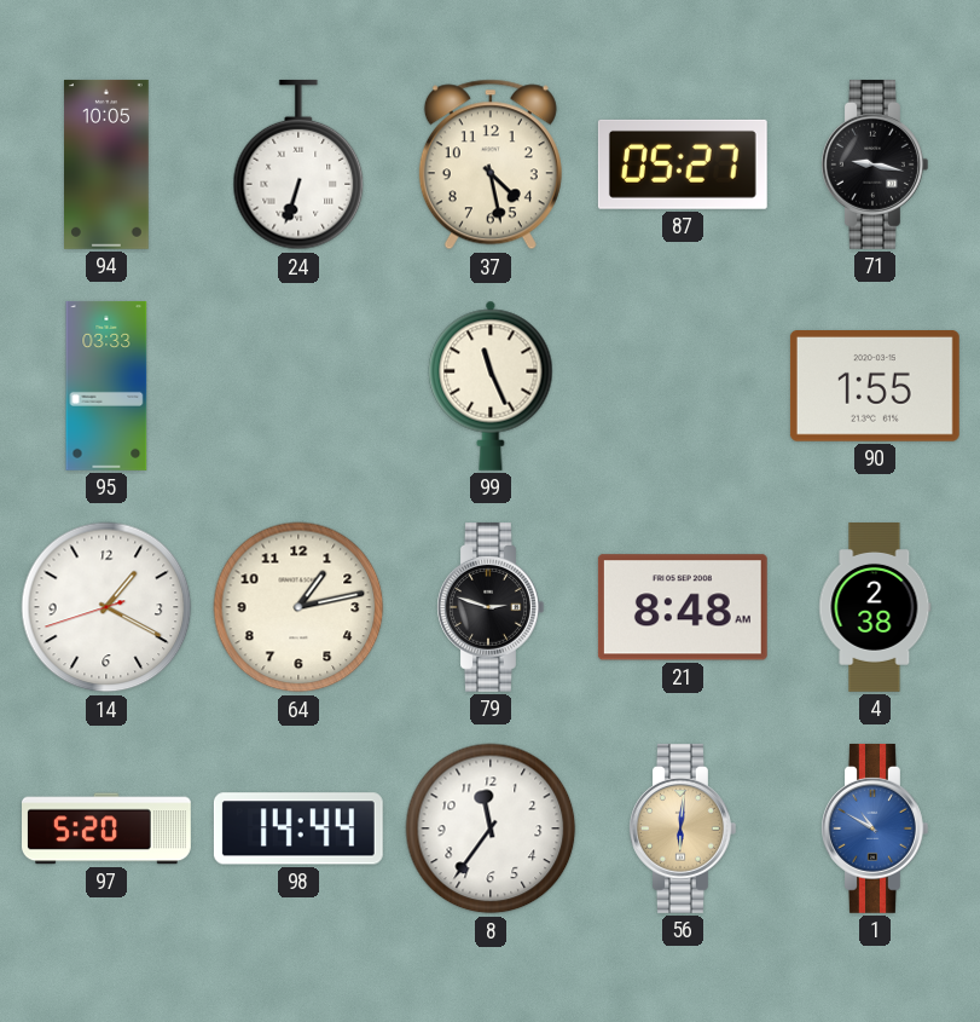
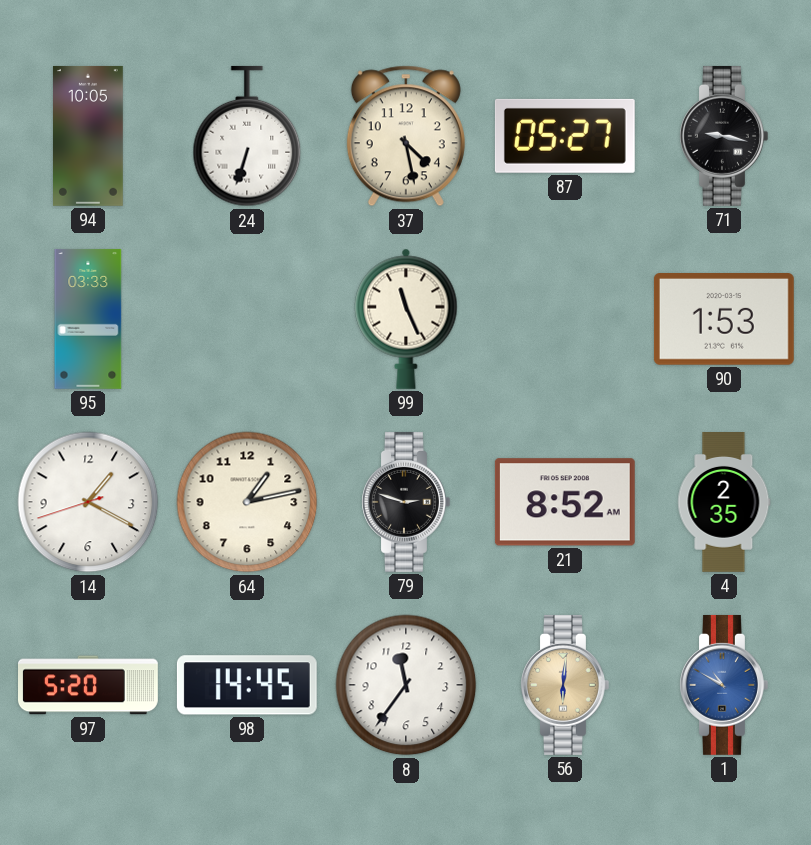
90: 1:55 -> 1:53 (724, 320)
21: 8:48 -> 8:52 (565, 502)
4: 2:38 -> 2:35 (724, 503)
98: 14:44 -> 14:45 (247, 685)
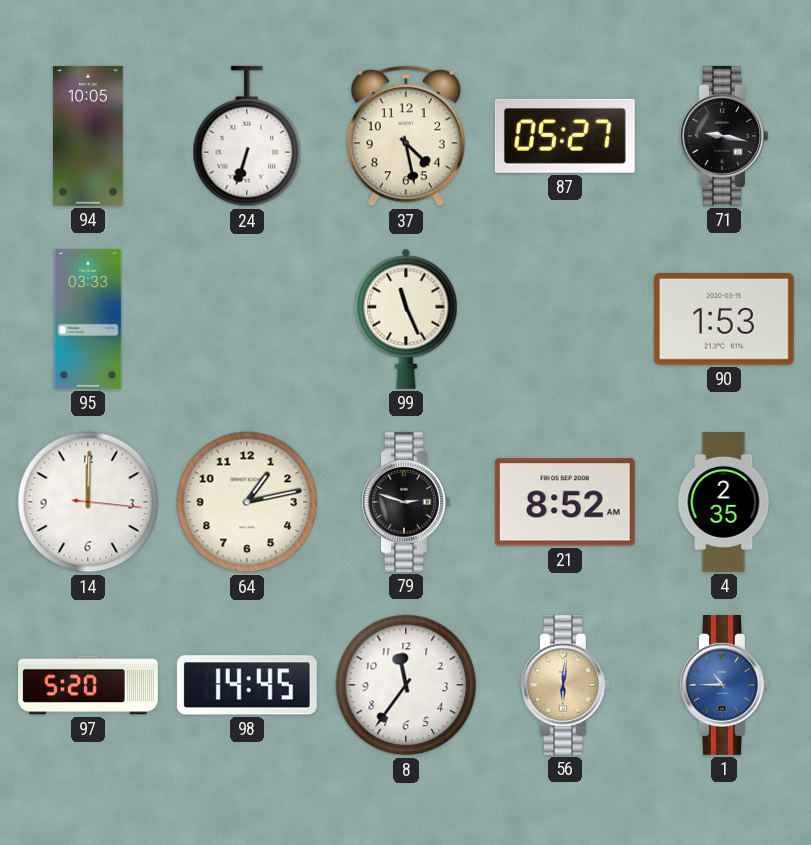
14: 1:19 -> 12:00 (88, 502)
1: 10:50 -> 10:45 (724, 685)
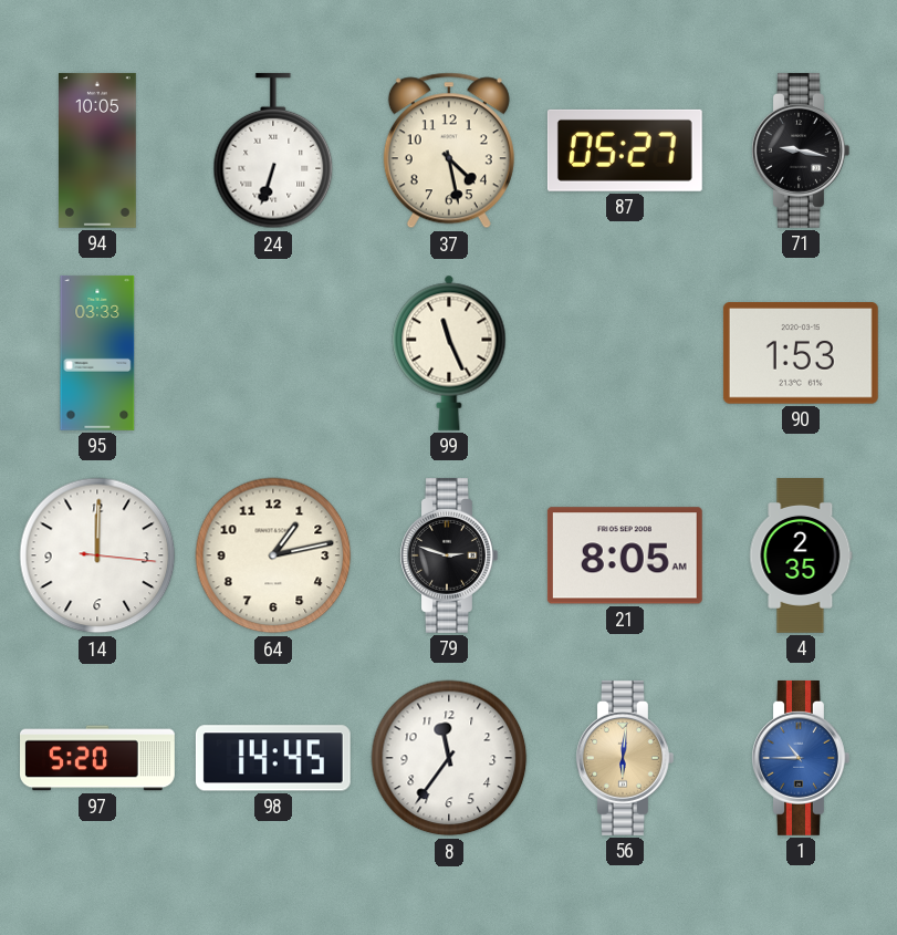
21: 8:52 -> 8:05 (625, 555)
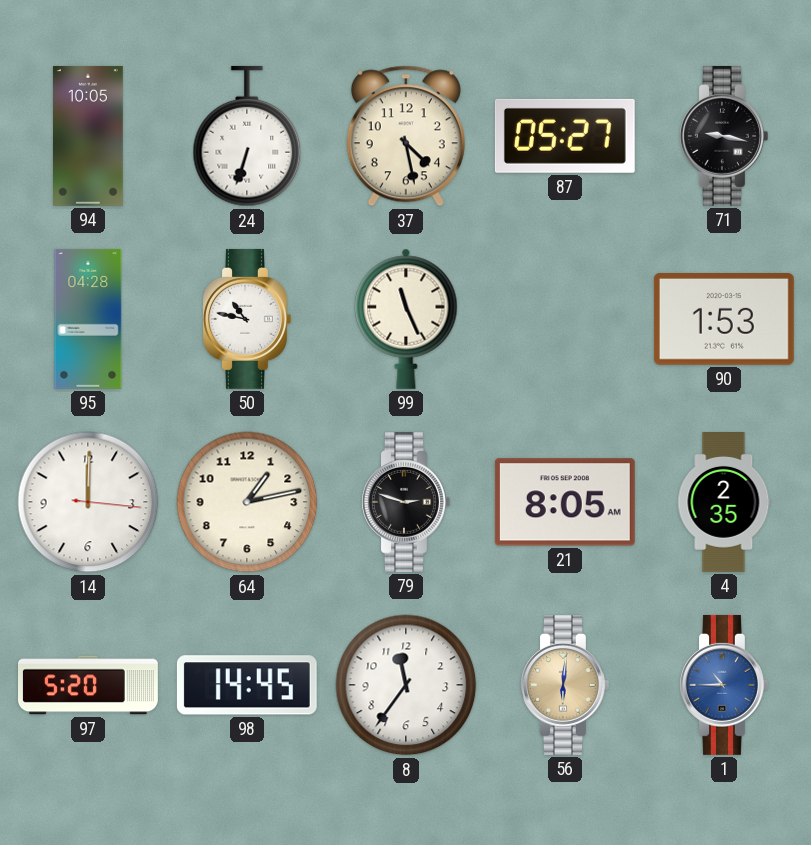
95: 03:33 -> 04:28 (88, 319)
50: none -> 10:47 (247, 319)
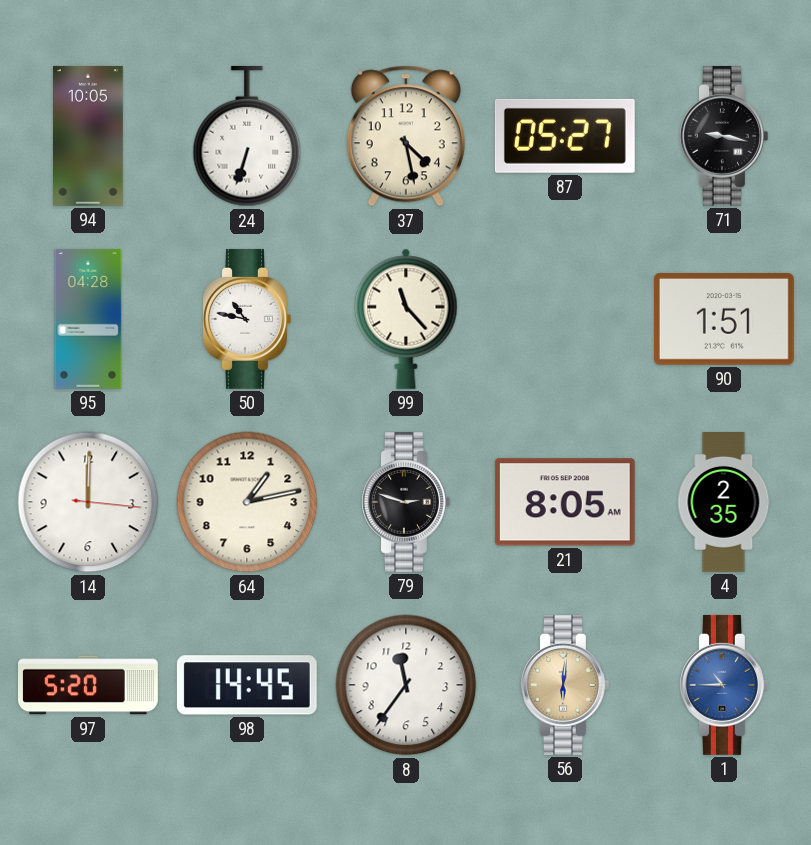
99: 11:26 -> 11:23 (406, 319)
90: 1:53 -> 1:51 (724, 320)
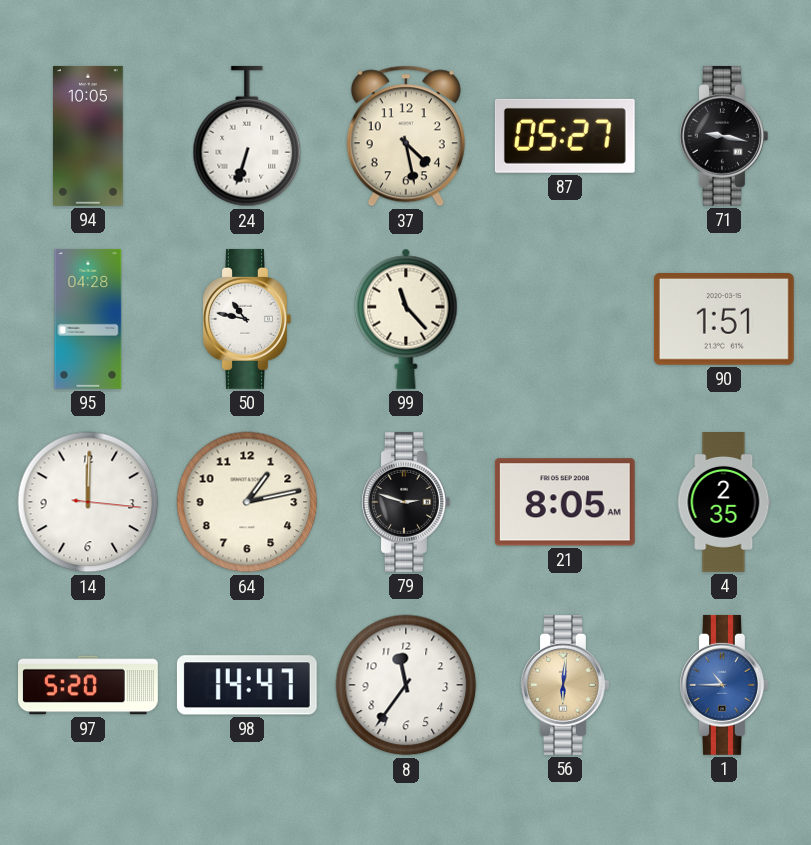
98: 14:45 -> 14:47 (247, 685)
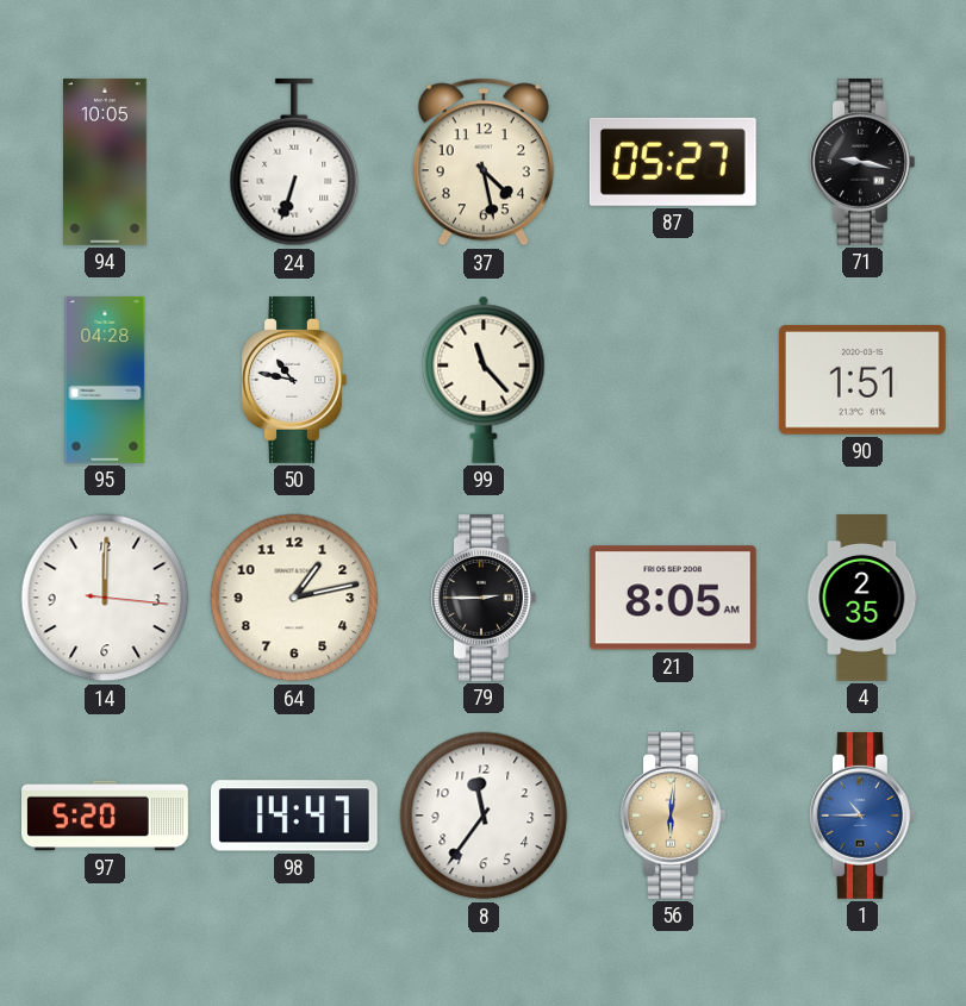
79: 2:48 -> 2:45 (484, 598)
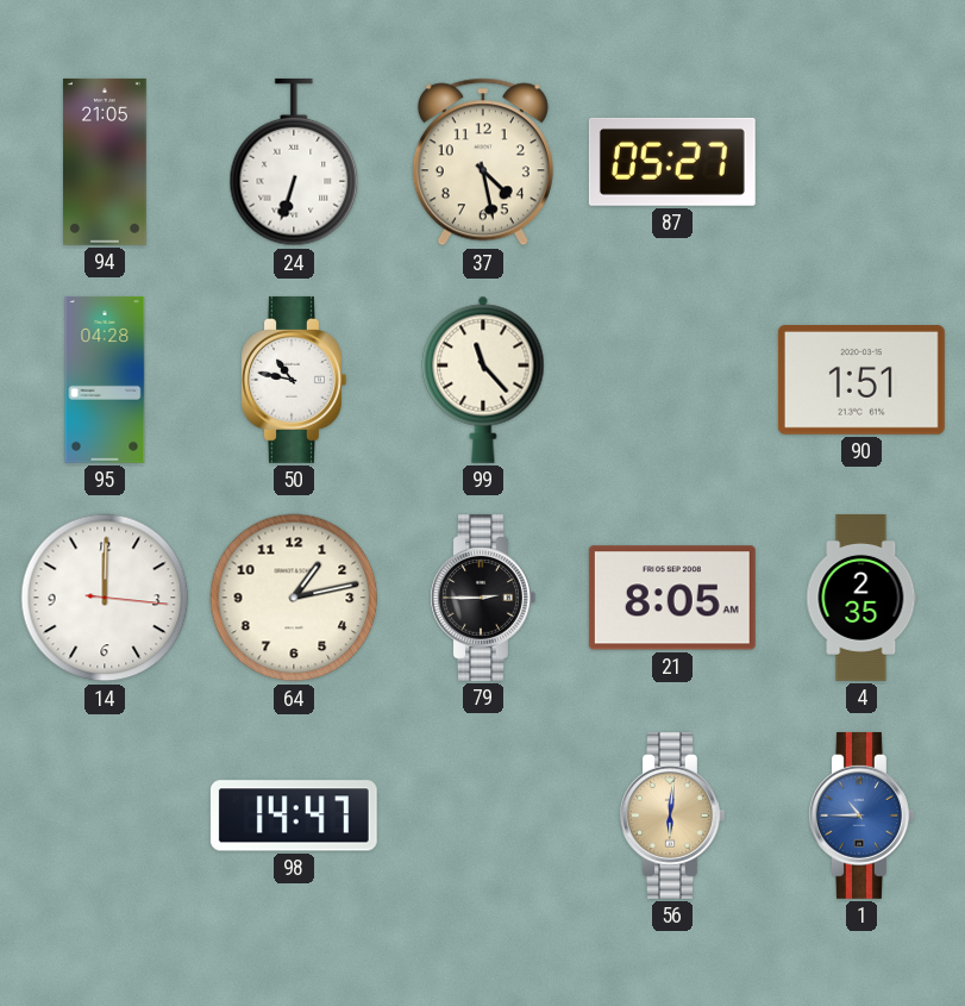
94: 10:05 -> 21:05 (106, 162)
71: 9:17 -> none (862, 162)
97: 5:20 -> none (106, 816)
8: 11:36 -> none (484, 816)
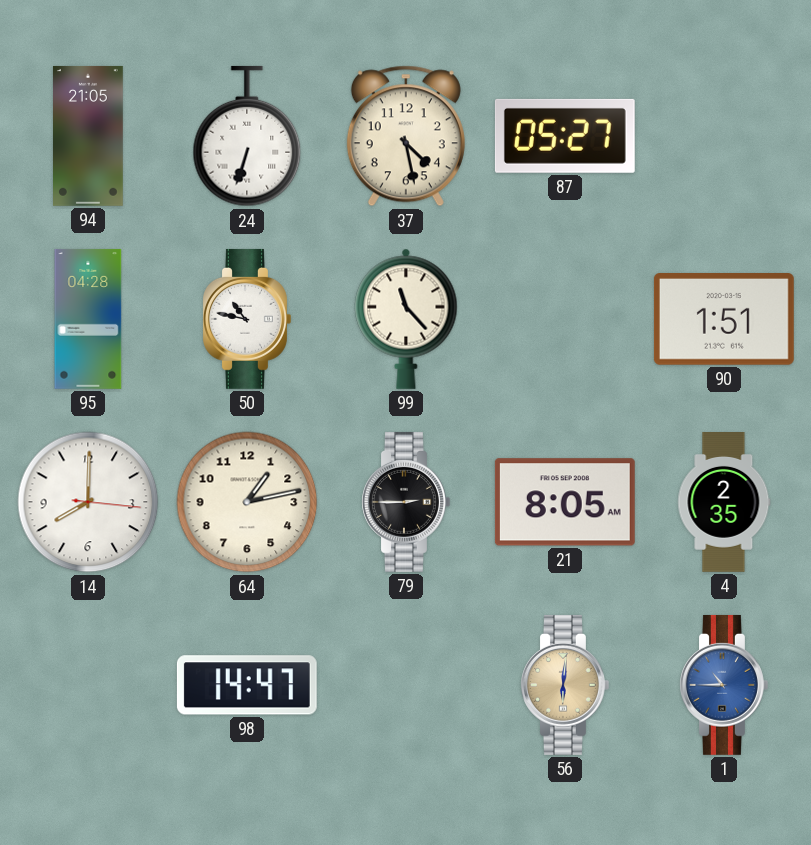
14: 12:00 -> 8:00 (88, 502)
